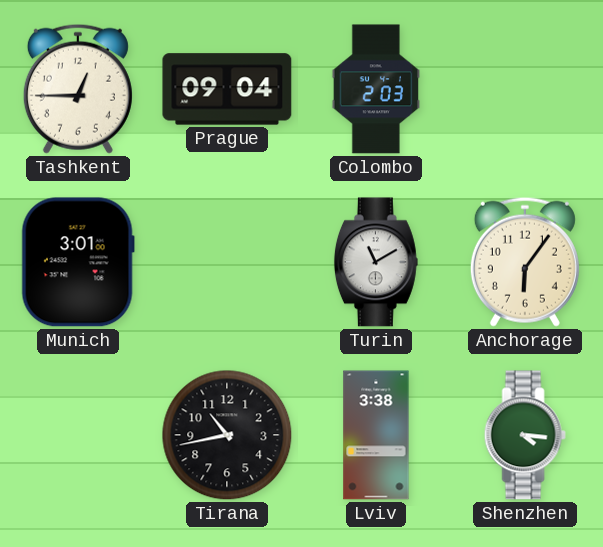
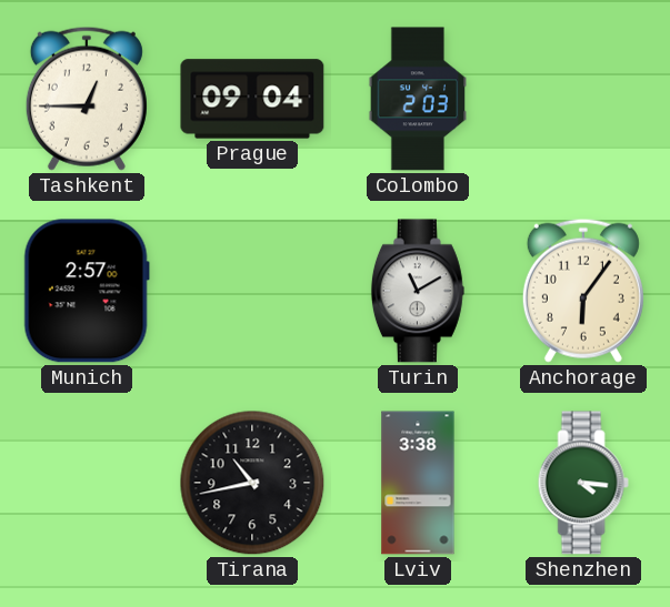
Munich: 3:01 -> 2:57 (87, 291)
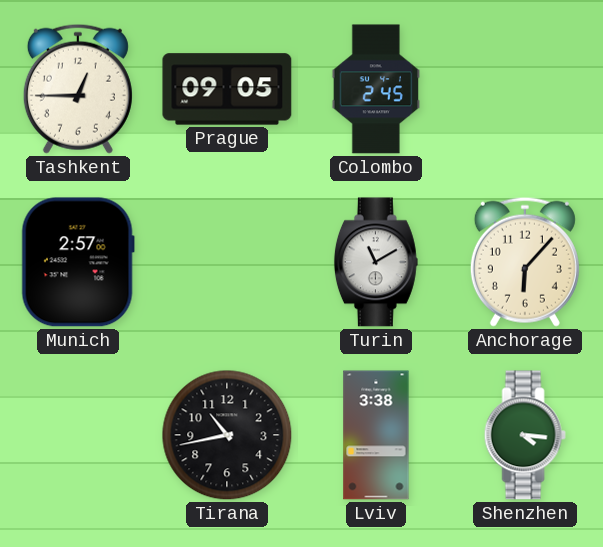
Prague: 09:04 -> 09:05 (227, 89)
Colombo: 2:03 -> 2:45 (375, 89)
Anchorage: 6:06 -> 6:07 (525, 262)
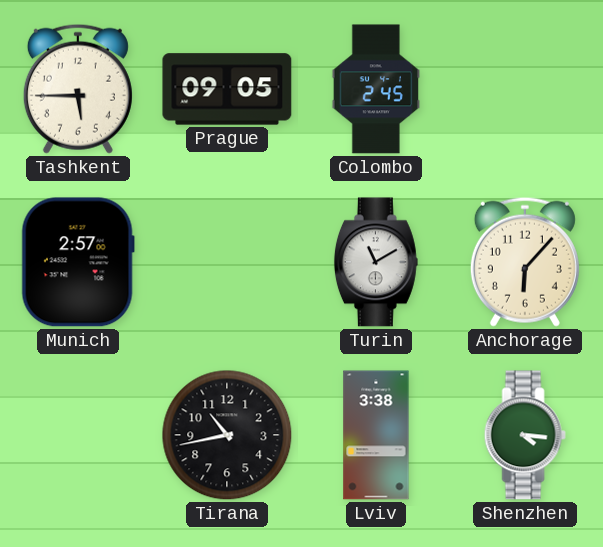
Tashkent: 12:45 -> 5:45 (78, 89)
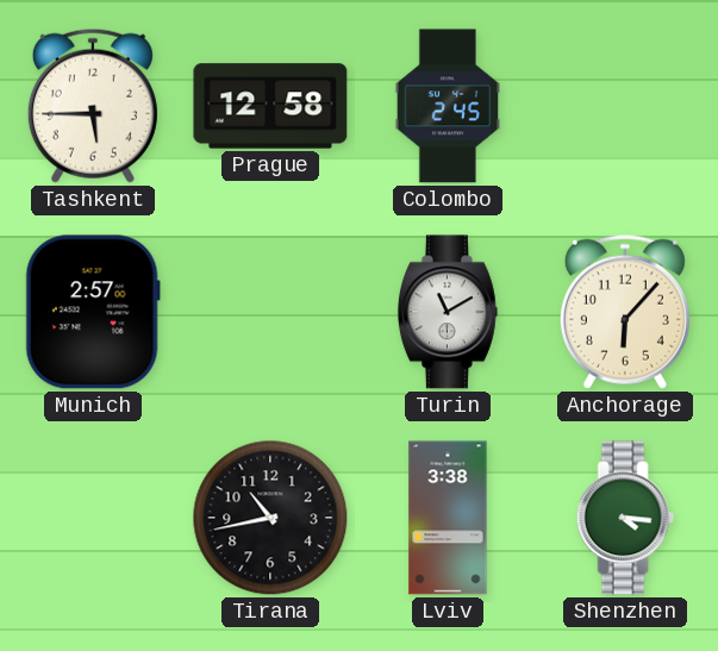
Prague: 09:05 -> 12:58 (270, 106)
